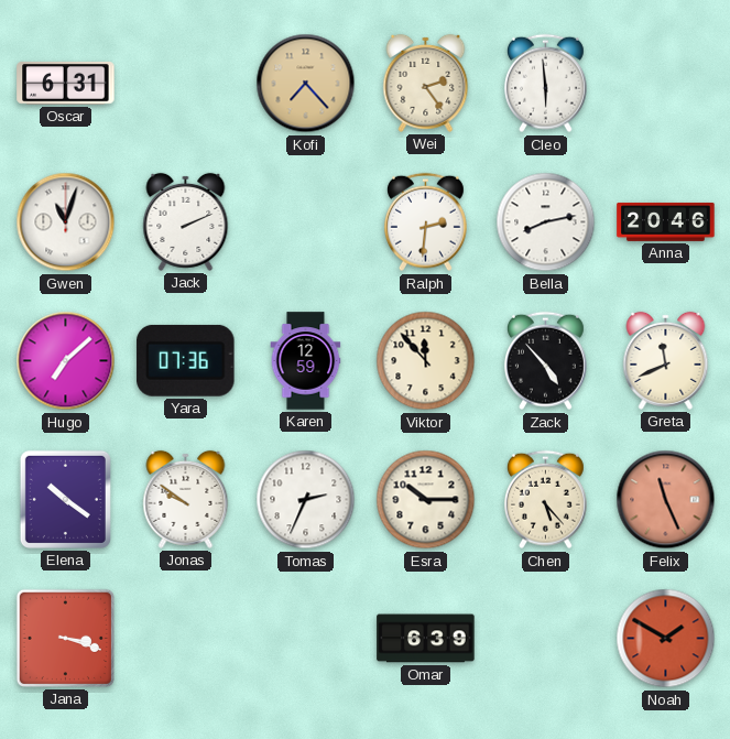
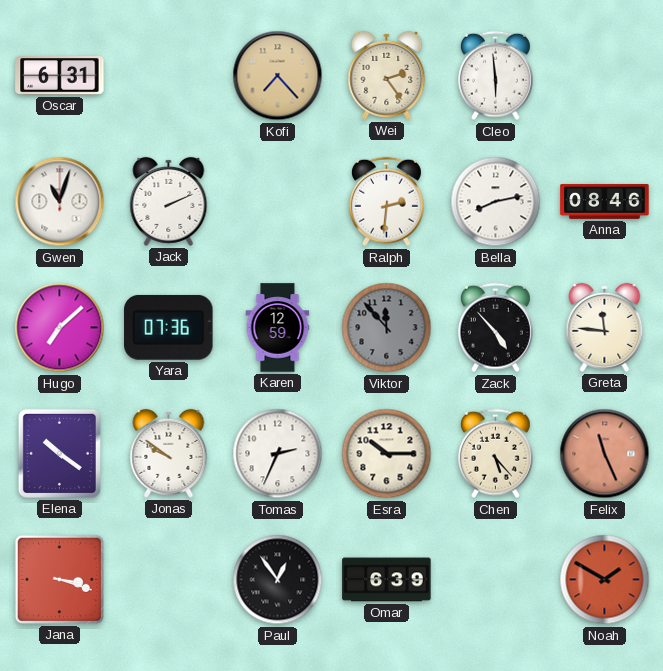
Anna: 20:46 -> 08:46 (605, 201)
Viktor dial: cream -> grey (387, 328)
Greta: 11:41 -> 11:46 (605, 327)
Paul: none -> 12:54 (278, 580)
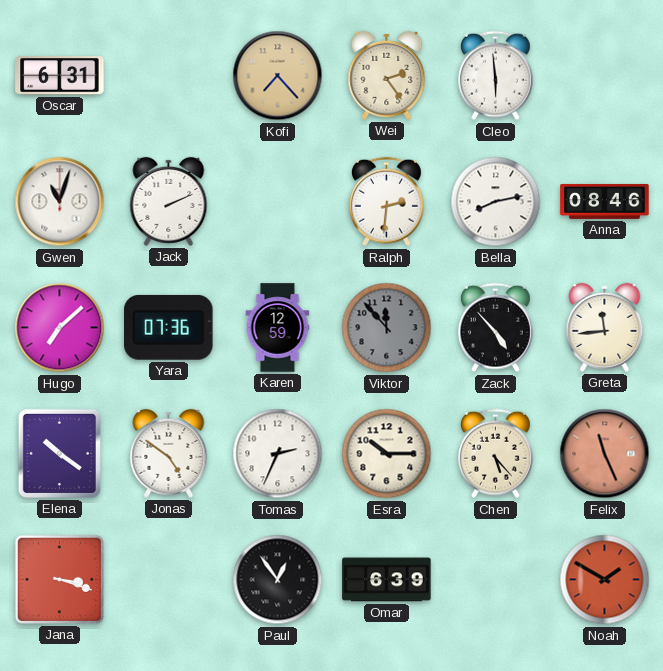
Greta: 11:46 -> 11:44 (605, 327)
Jonas: 9:51 -> 4:51 (169, 453)
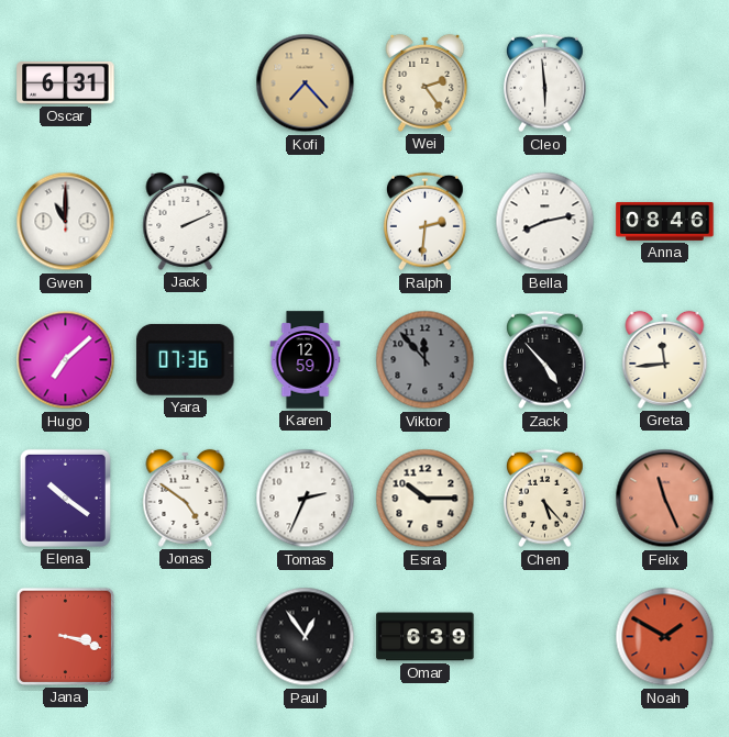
Gwen: 11:03 -> 11:00 (66, 222)
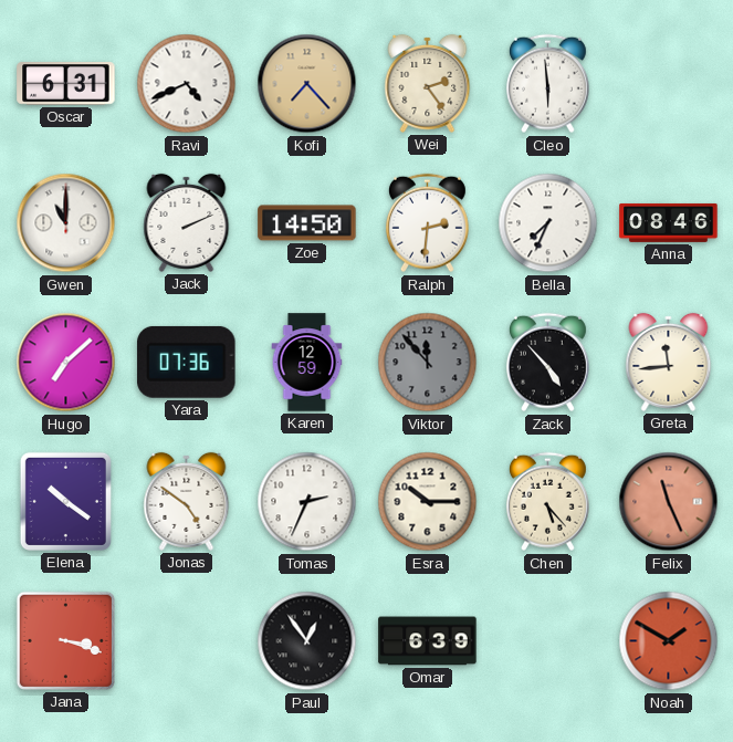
Ravi: none -> 4:41 (187, 84)
Zoe: none -> 14:50 (307, 223)
Bella: 8:13 -> 7:34 (548, 223)
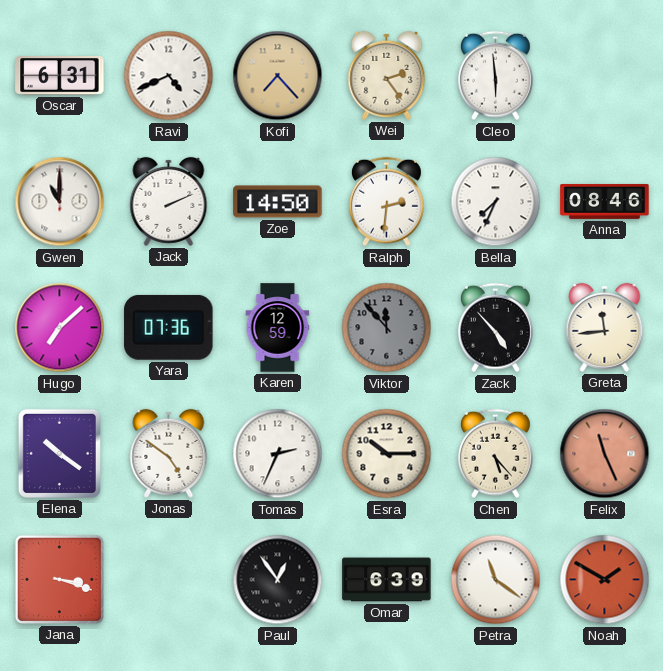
Petra: none -> 11:21 (496, 580)
